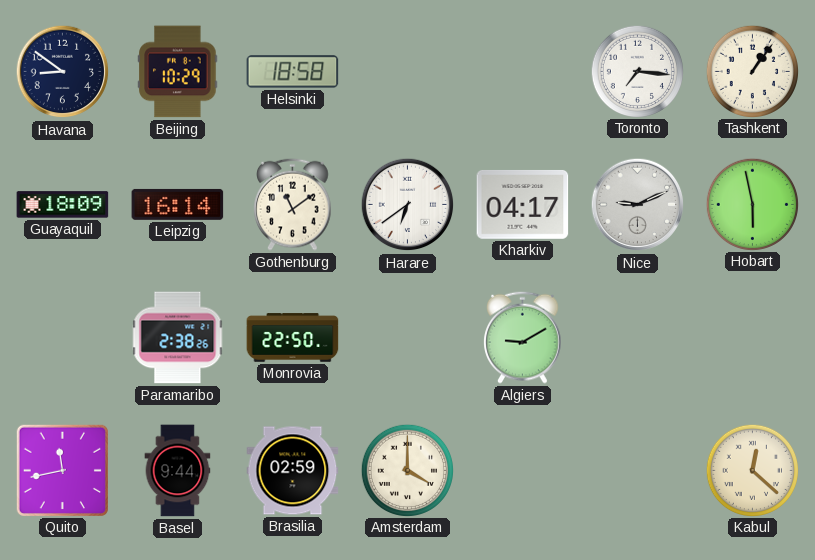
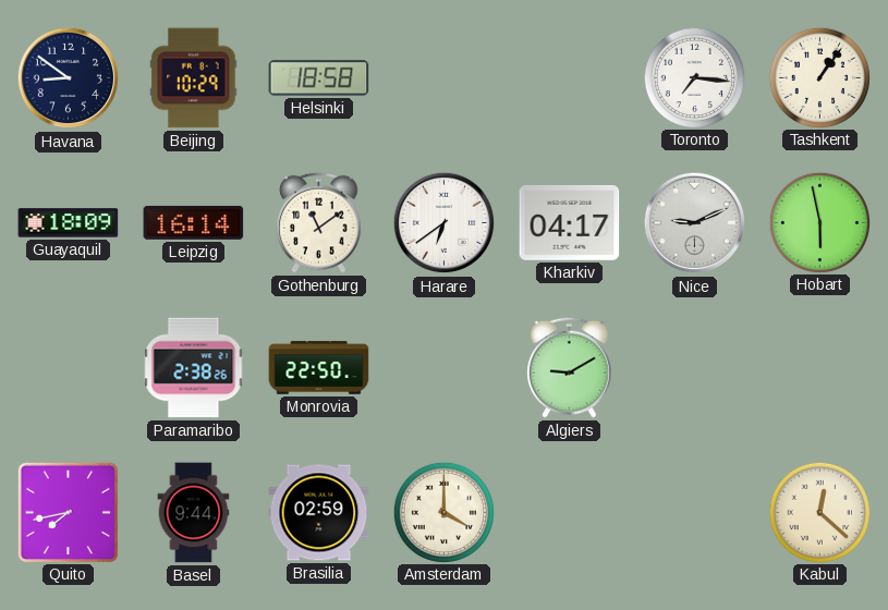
Quito: 11:43 -> 7:43 (68, 512)
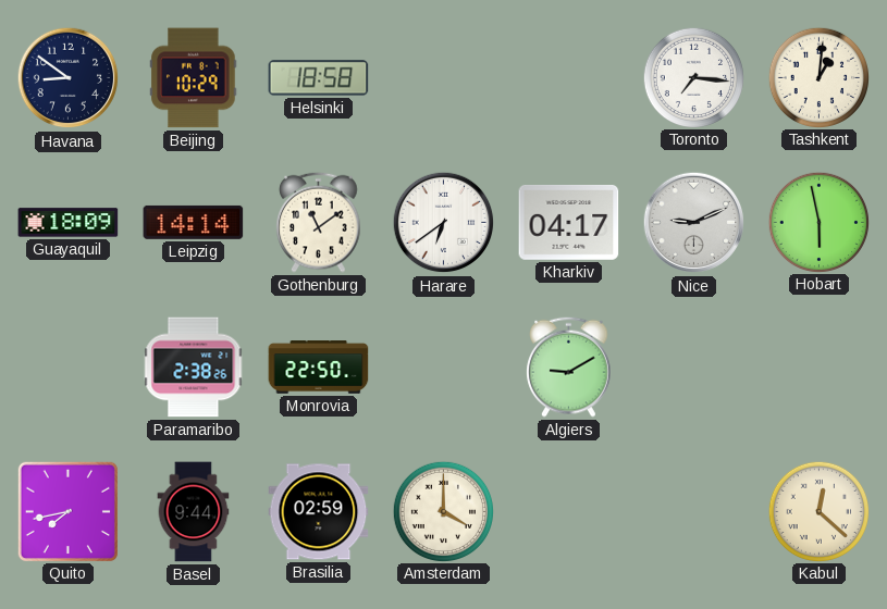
Tashkent: 1:06 -> 1:01 (818, 77)
Leipzig: 16:14 -> 14:14 (194, 222)
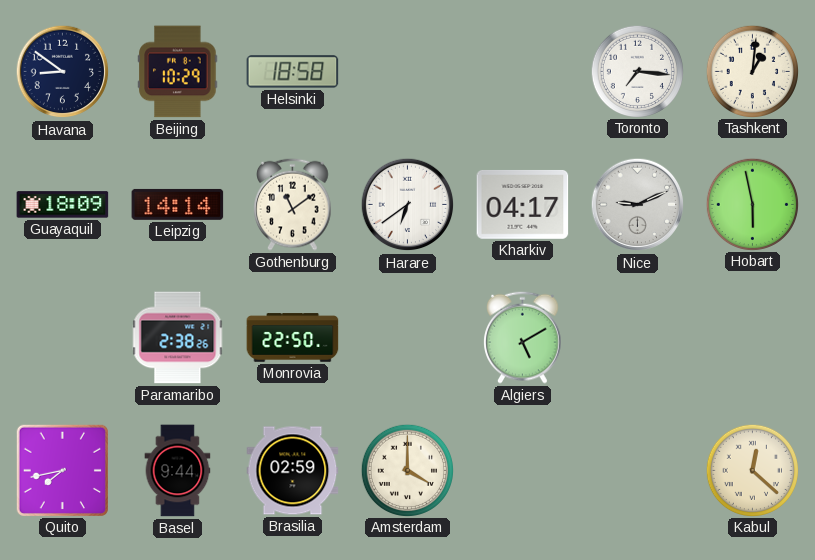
Algiers: 9:10 -> 5:10 (523, 337)
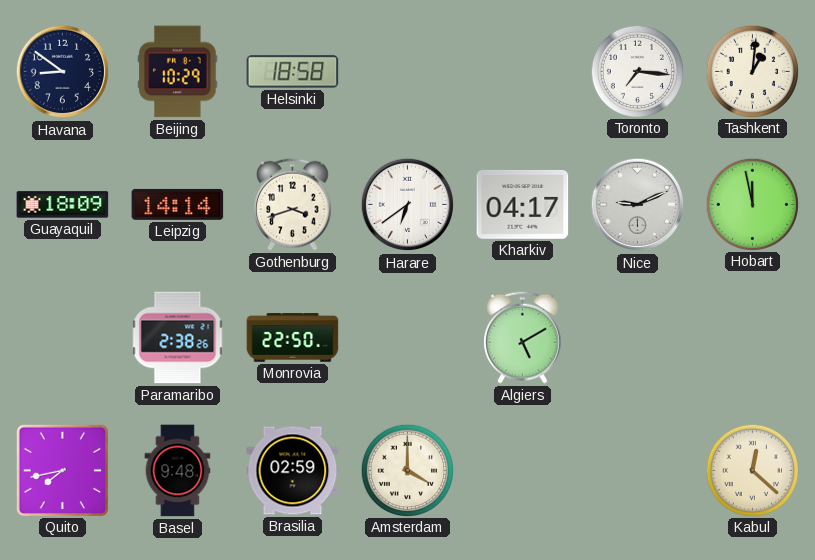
Gothenburg: 11:09 -> 3:42 (293, 204)
Hobart: 5:58 -> 11:58 (752, 204)
Basel: 9:44 -> 9:48 (178, 471)
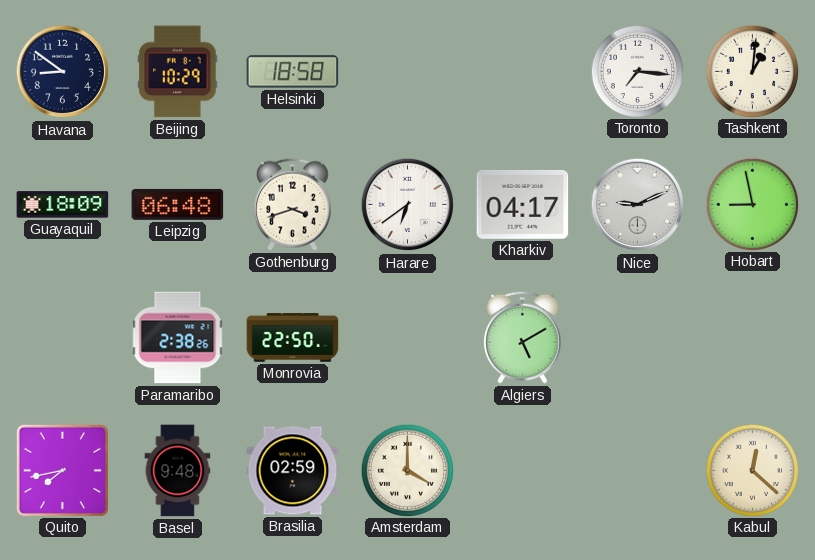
Leipzig: 14:14 -> 06:48 (178, 204)
Hobart: 11:58 -> 8:58 (752, 204)
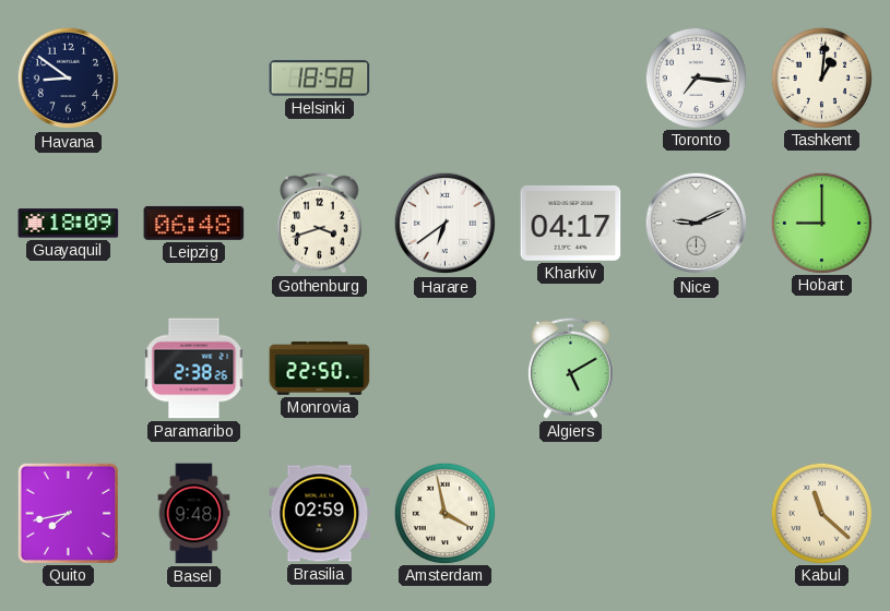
Beijing: 10:29 -> none (178, 72)
Hobart: 8:58 -> 9:00 (821, 223)
Amsterdam: 4:00 -> 3:58 (444, 513)
Kabul: 12:22 -> 11:22 (821, 513)
